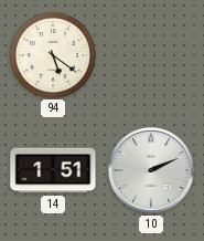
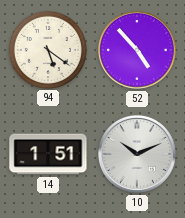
52: none -> 4:53 (137, 50)
10: 2:11 -> 10:11 (137, 154)
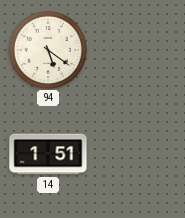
52: 4:53 -> none (137, 50)
10: 10:11 -> none (137, 154)
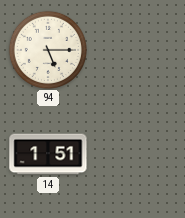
94: 5:21 -> 5:15 (47, 49)
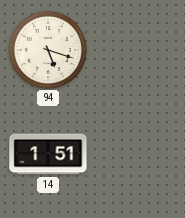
94: 5:15 -> 5:18 (47, 49)
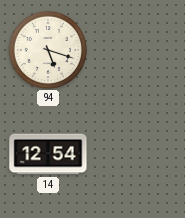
14: 1:51 -> 12:54 (48, 154)
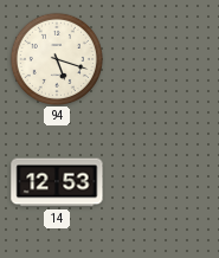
14: 12:54 -> 12:53 (57, 182)
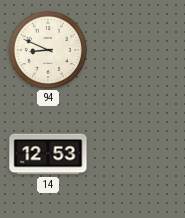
94: 5:18 -> 8:49 (47, 49)
